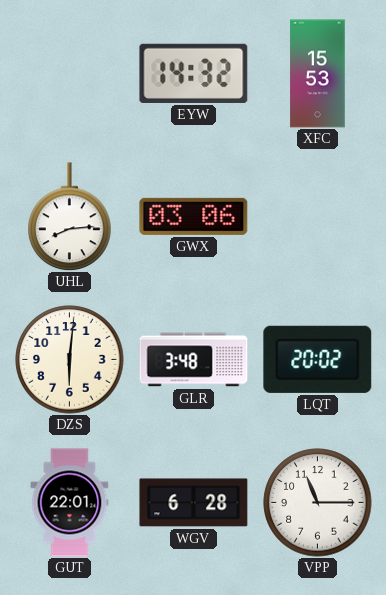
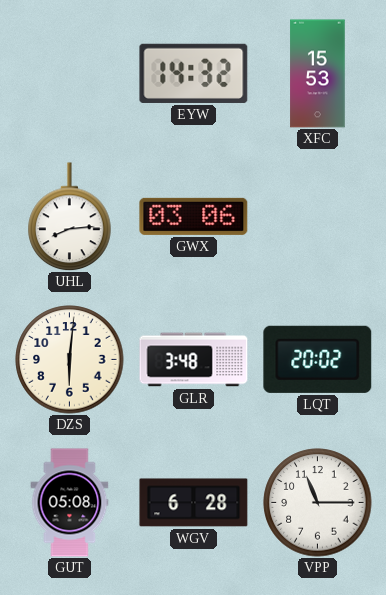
GUT: 22:01 -> 05:08 (70, 503)
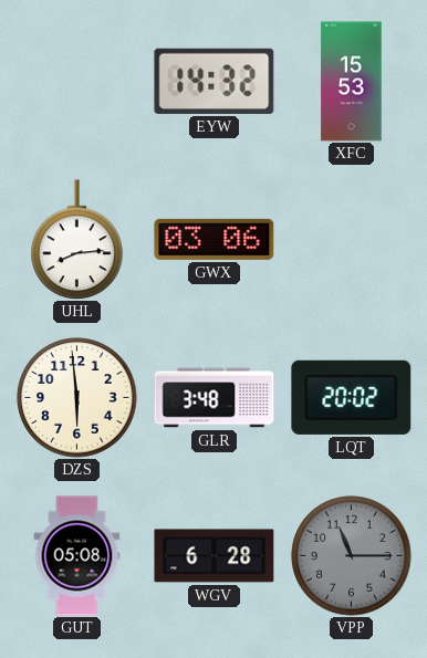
DZS: 6:01 -> 5:59 (77, 398)
VPP dial: white -> grey (352, 556)
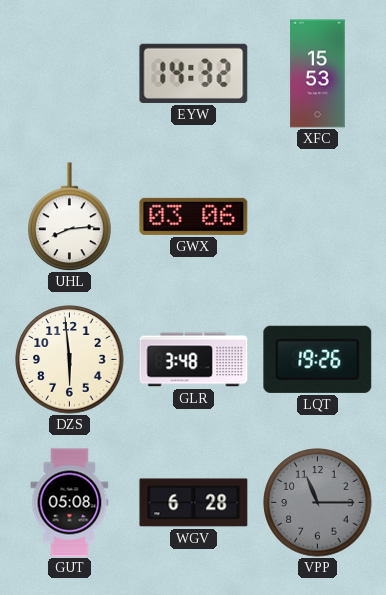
LQT: 20:02 -> 19:26 (318, 359)
